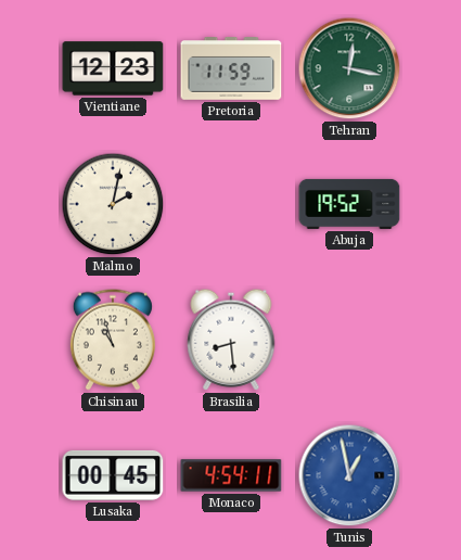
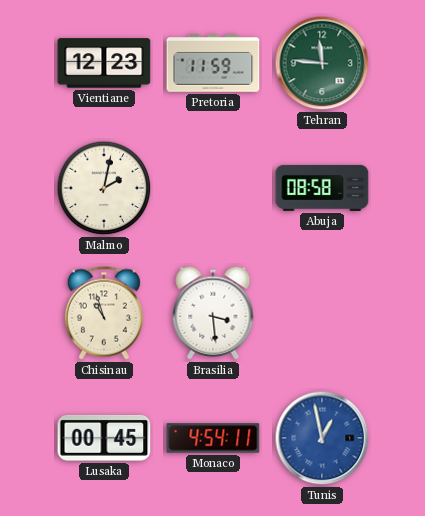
Tehran: 12:17 -> 11:46 (322, 63)
Abuja: 19:52 -> 08:58 (322, 188)
Brasilia: 8:29 -> 3:29 (213, 313)
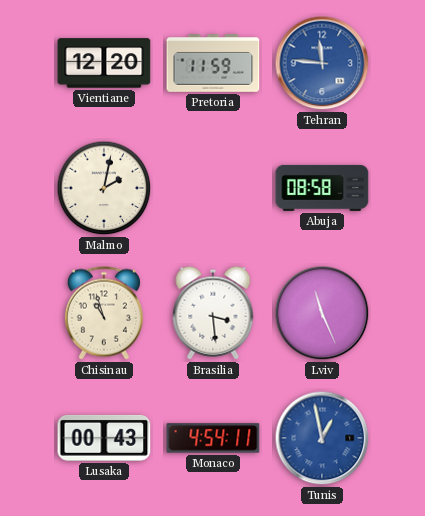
Vientiane: 12:23 -> 12:20 (104, 63)
Tehran dial: green -> blue (322, 63)
Lviv: none -> 11:26 (322, 313)
Lusaka: 00:45 -> 00:43 (104, 438)
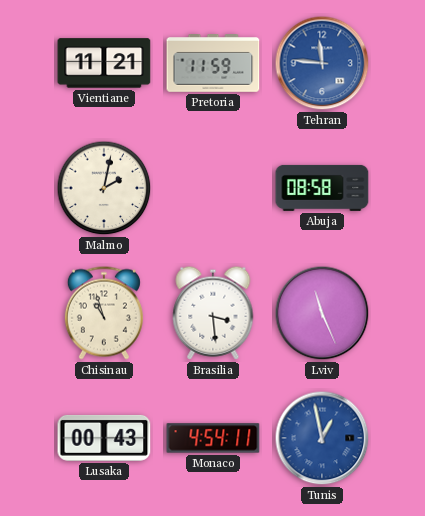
Vientiane: 12:20 -> 11:21 (104, 63)
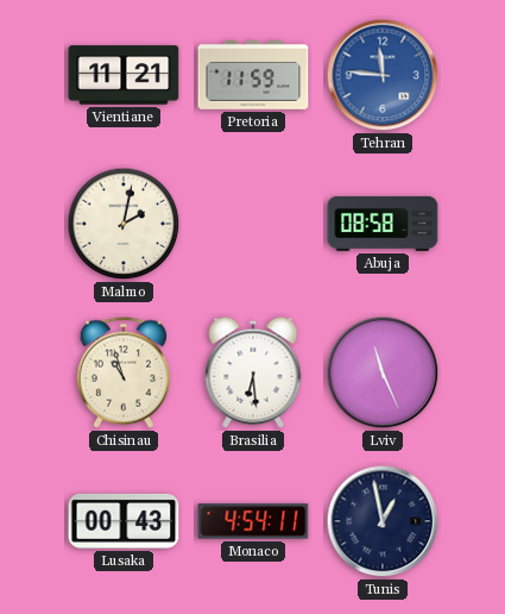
Brasilia: 3:29 -> 6:29 (253, 372)
Tunis dial: blue -> navy (383, 521)
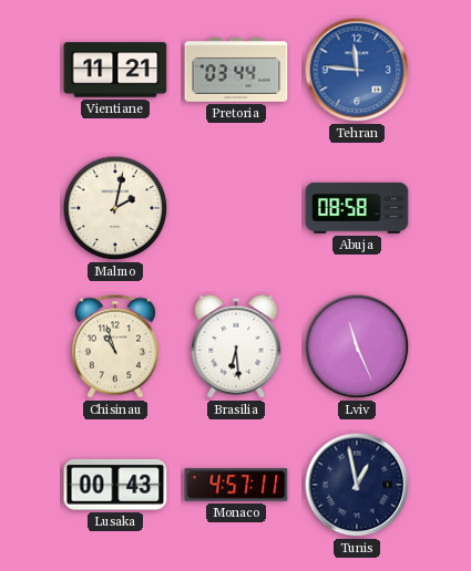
Pretoria: 11:59 -> 03:44 (236, 71)
Monaco: 4:54 -> 4:57 (236, 485)
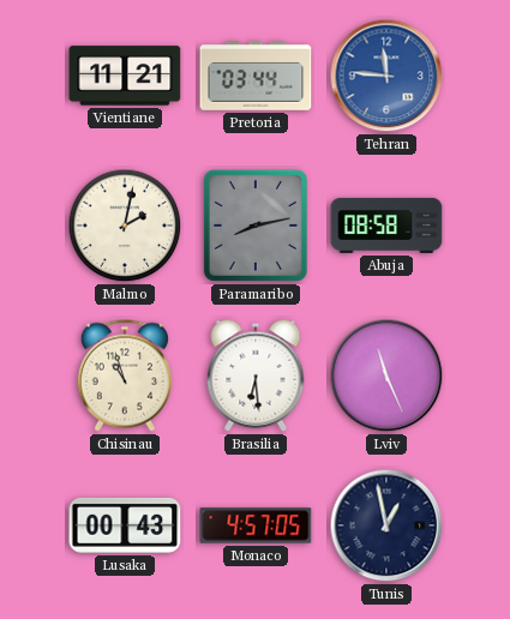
Paramaribo: none -> 8:13 (256, 226)
Monaco: 4:57:11 -> 4:57:05 (256, 525)
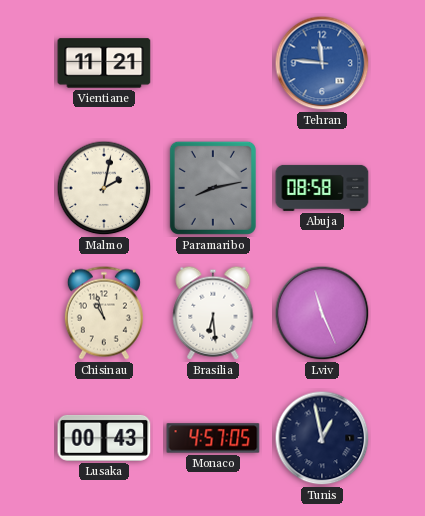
Pretoria: 03:44 -> none (256, 77)
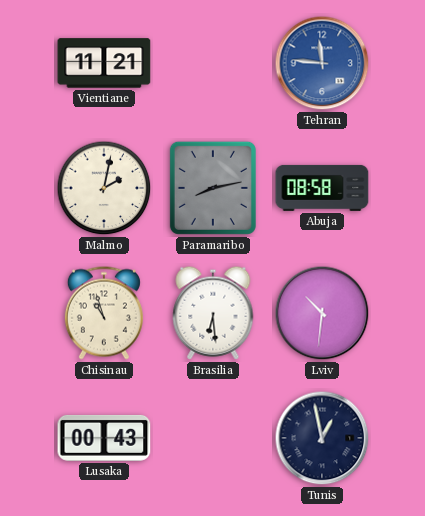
Lviv: 11:26 -> 10:31 (322, 313)
Monaco: 4:57 -> none (213, 438)
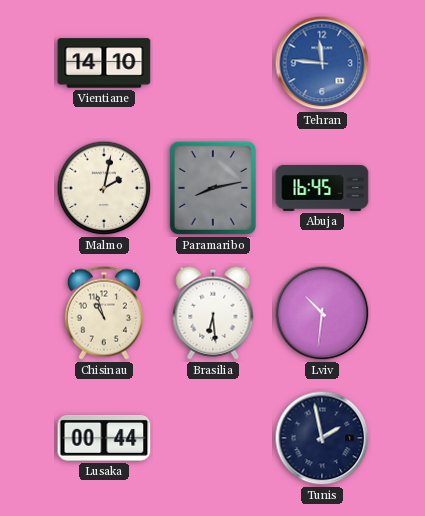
Vientiane: 11:21 -> 14:10 (104, 63)
Abuja: 08:58 -> 16:45 (322, 188)
Lusaka: 00:43 -> 00:44 (104, 438)
Tunis: 12:58 -> 1:58 (322, 438)
